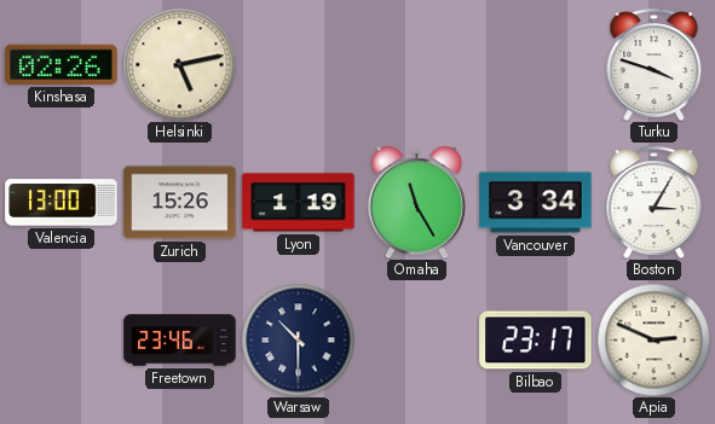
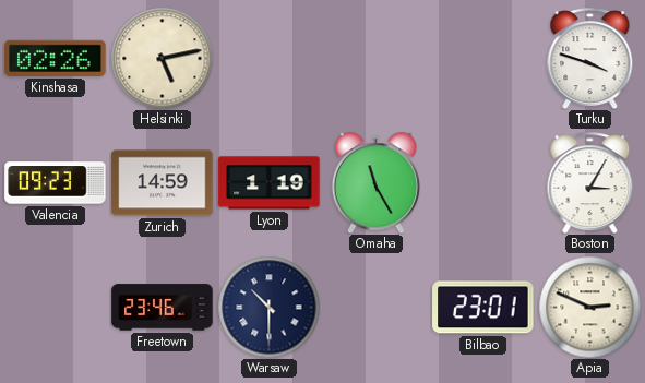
Valencia: 13:00 -> 09:23 (56, 183)
Zurich: 15:26 -> 14:59 (163, 183)
Vancouver: 3:34 -> none (536, 203)
Bilbao: 23:17 -> 23:01 (483, 308)
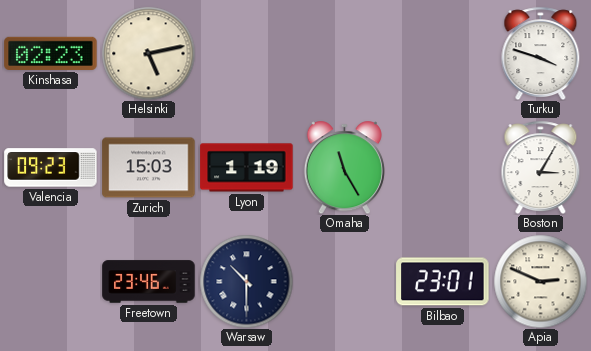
Kinshasa: 02:26 -> 02:23 (51, 53)
Zurich: 14:59 -> 15:03 (149, 168)
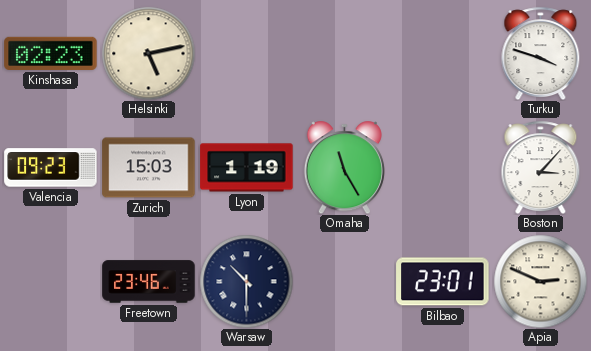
Boston: 3:05 -> 3:07 (541, 167)
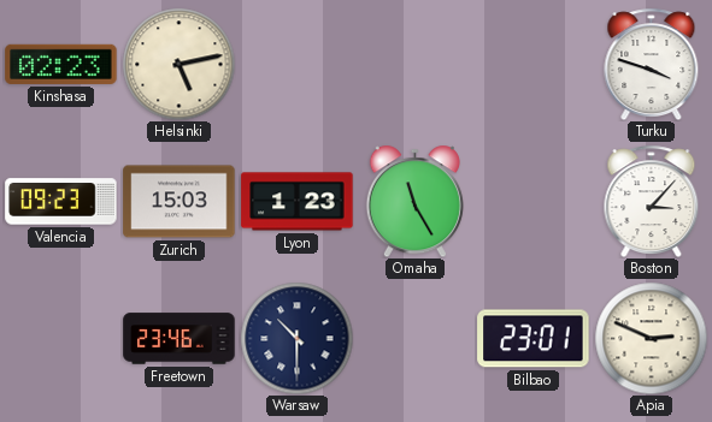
Lyon: 1:19 -> 1:23 (298, 202)
